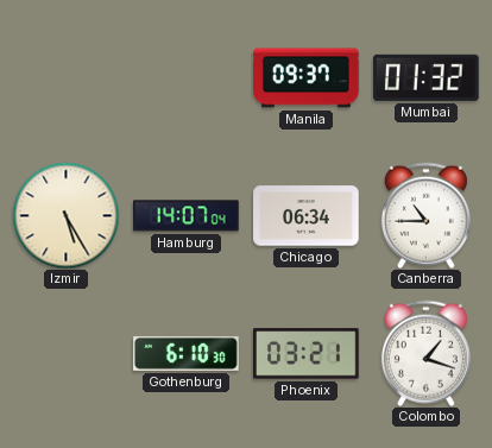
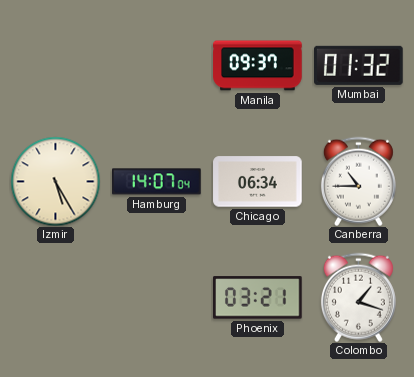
Gothenburg: 6:10 -> none (187, 353)
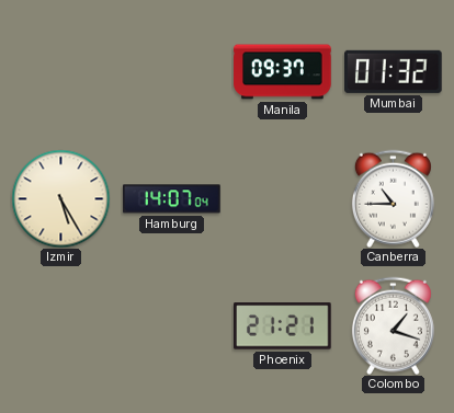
Chicago: 06:34 -> none (258, 182)
Phoenix: 03:21 -> 21:21 (283, 326)
